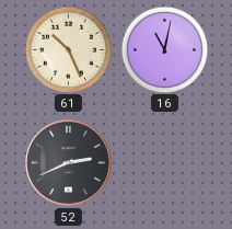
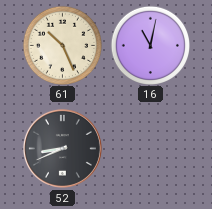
52: 2:41 -> 8:41 (62, 148)
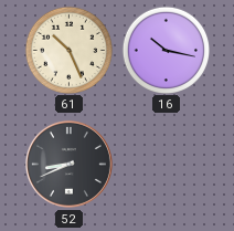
16: 11:02 -> 10:17 (166, 50)
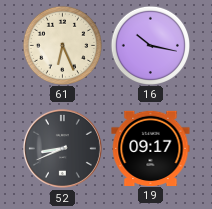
61: 10:26 -> 6:26 (62, 45)
19: none -> 09:17 (151, 148)
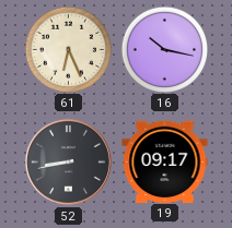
52: 8:41 -> 8:43 (68, 161)
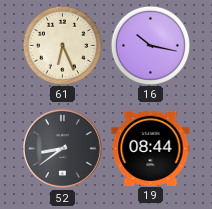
52: 8:43 -> 8:39 (62, 148)
19: 09:17 -> 08:44 (151, 148)
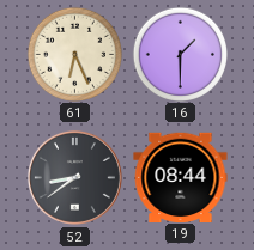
16: 10:17 -> 1:30 (180, 54)
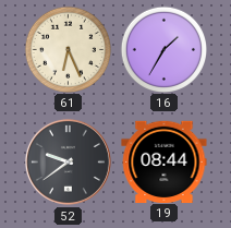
16: 1:30 -> 1:35 (163, 49)
52: 8:39 -> 9:39 (68, 161)
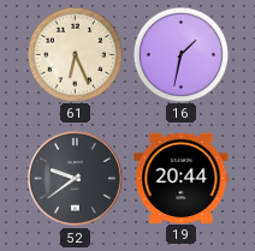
16: 1:35 -> 1:32 (180, 54)
19: 08:44 -> 20:44 (182, 178)
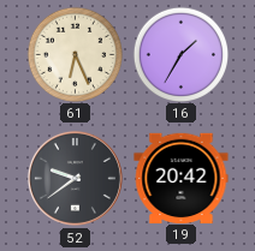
16: 1:32 -> 1:35 (180, 54)
19: 20:44 -> 20:42 (182, 178)
